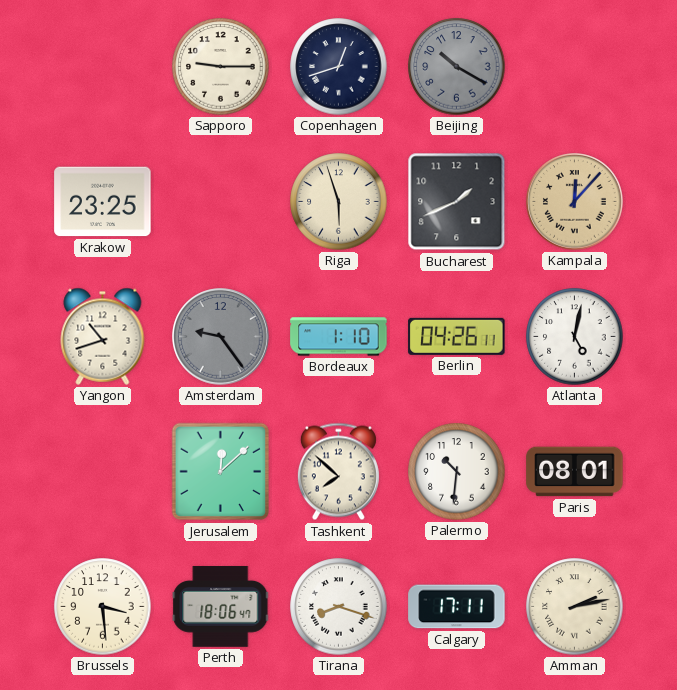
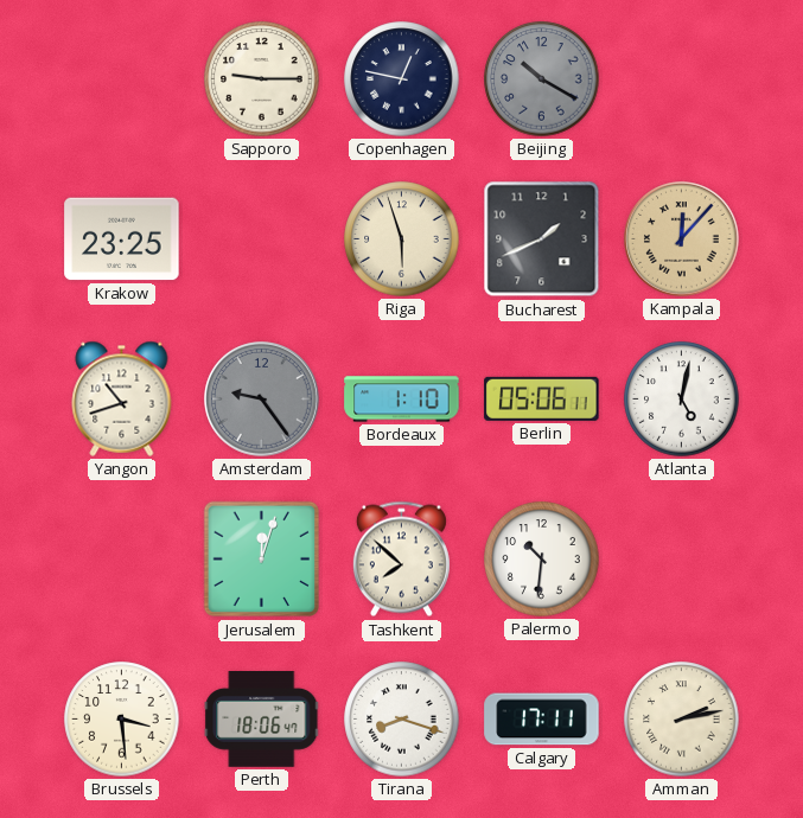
Copenhagen: 12:42 -> 12:47 (402, 79)
Berlin: 04:26 -> 05:06 (542, 398)
Jerusalem: 12:08 -> 12:03 (262, 560)
Paris: 08:01 -> none (575, 472)
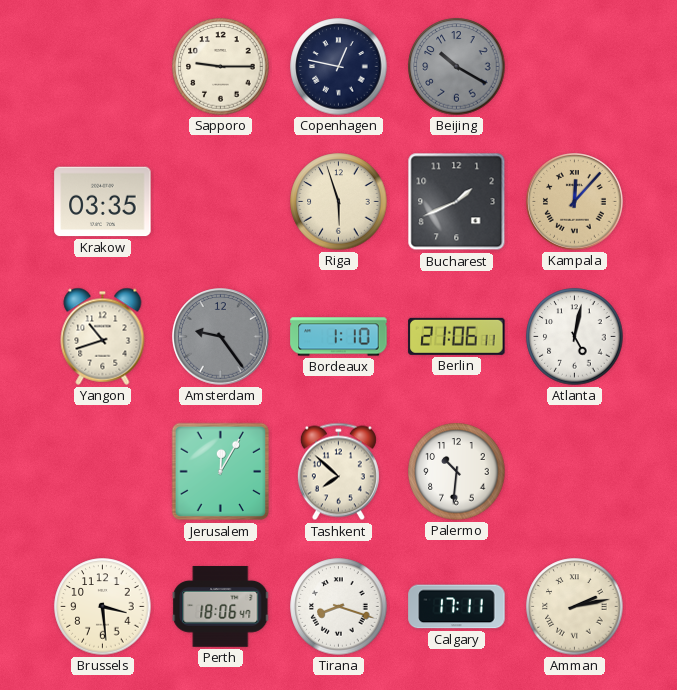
Krakow: 23:25 -> 03:35 (103, 202)
Berlin: 05:06 -> 21:06 (457, 336)
Jerusalem: 12:03 -> 12:05 (221, 472)
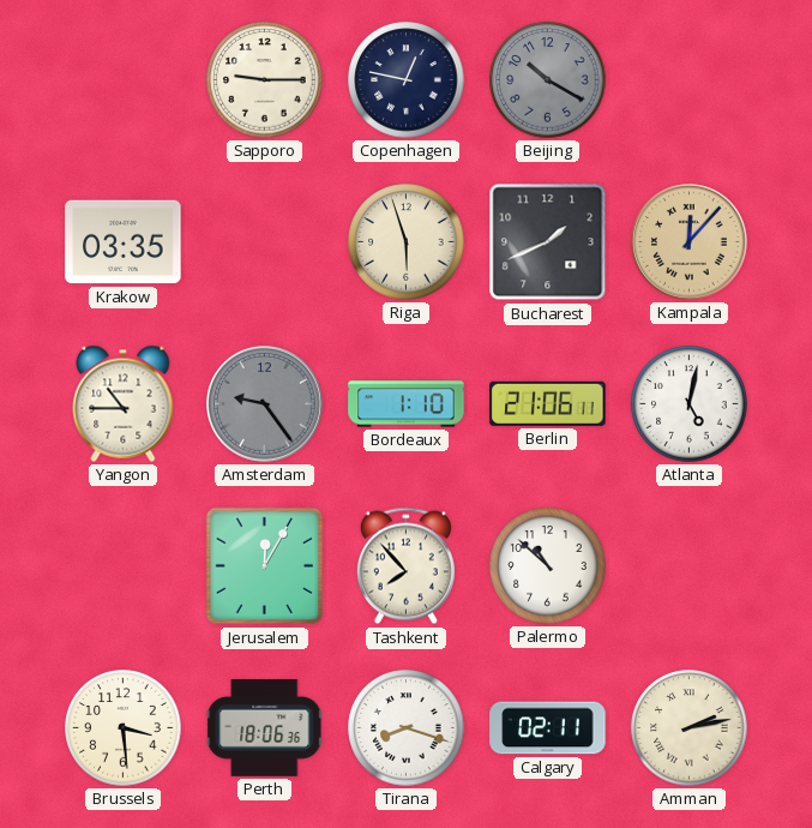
Yangon: 10:42 -> 10:45 (124, 403)
Tashkent: 7:52 -> 7:53 (405, 566)
Palermo: 10:31 -> 10:52 (548, 566)
Perth: 18:06:47 -> 18:06:36 (265, 728)
Calgary: 17:11 -> 02:11 (548, 728)
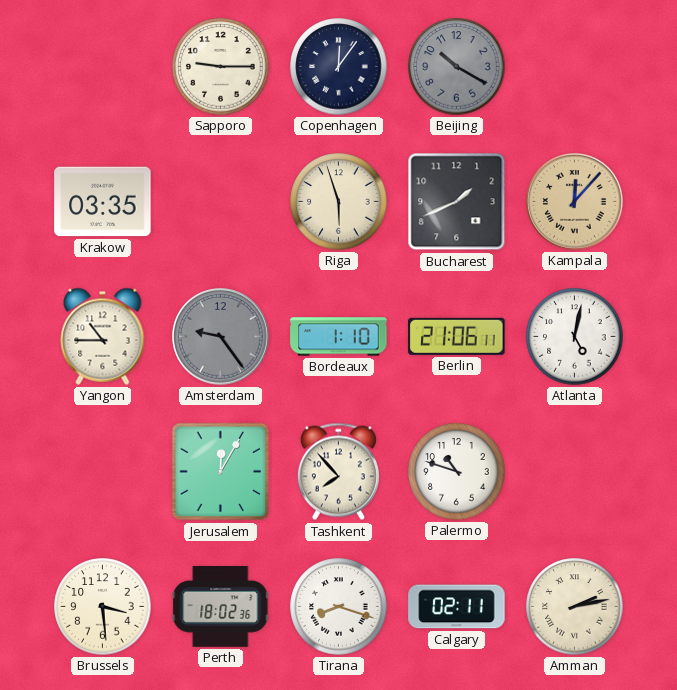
Copenhagen: 12:47 -> 12:06 (339, 67)
Palermo: 10:52 -> 10:48 (457, 472)
Perth: 18:06 -> 18:02 (221, 607)
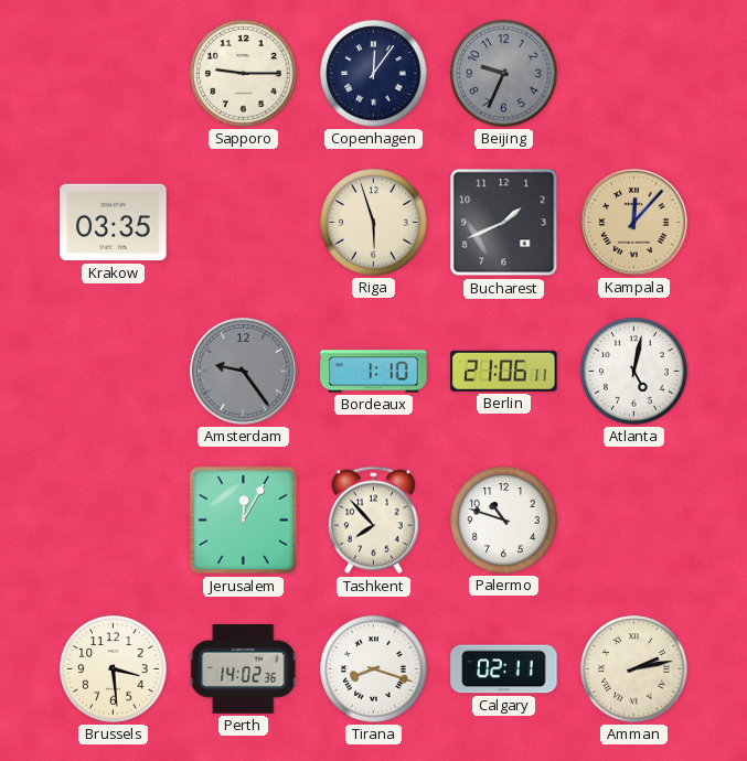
Beijing: 10:20 -> 9:34 (504, 74)
Yangon: 10:45 -> none (103, 336)
Perth: 18:02 -> 14:02 (244, 669)
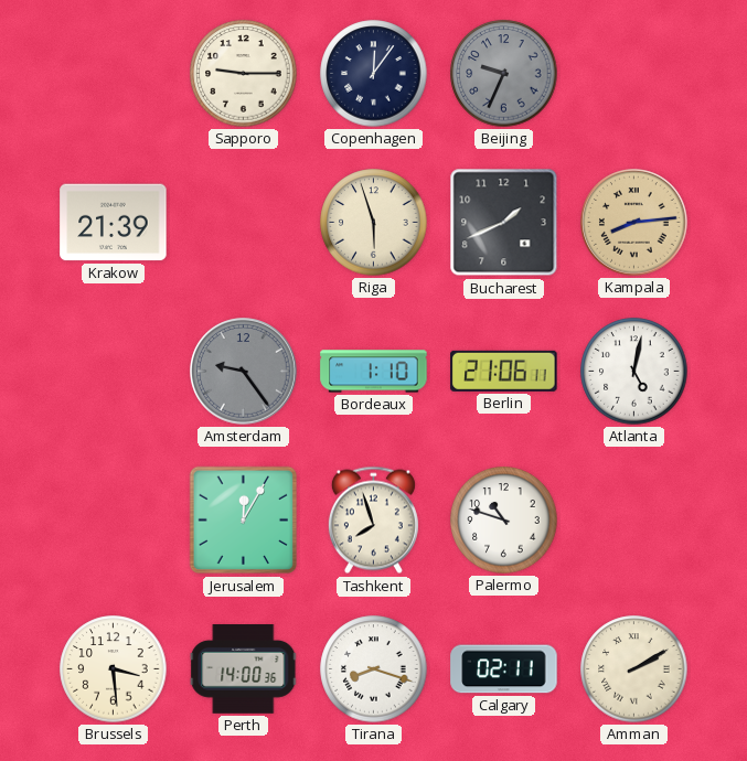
Krakow: 03:35 -> 21:39 (114, 223)
Kampala: 12:07 -> 8:14 (634, 223)
Tashkent: 7:53 -> 7:57 (373, 521)
Perth: 14:02 -> 14:00 (244, 669)
Amman: 2:13 -> 2:10 (634, 669)
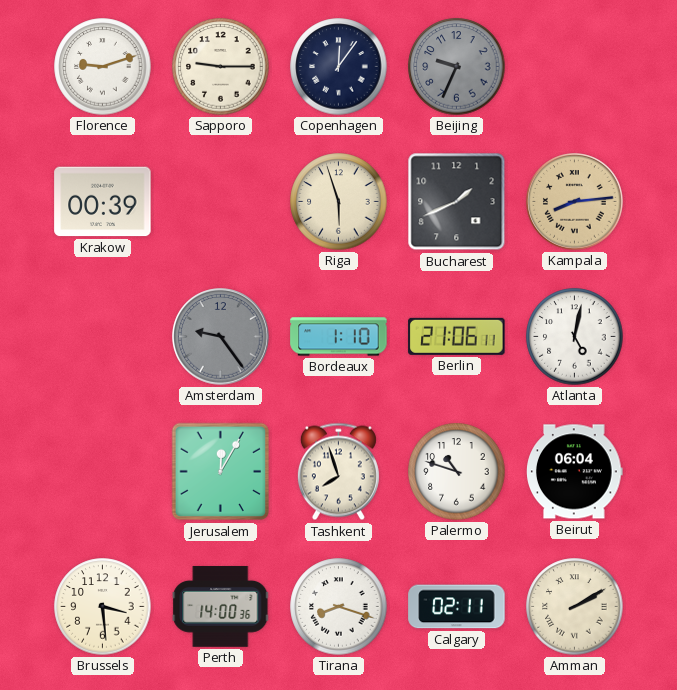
Florence: none -> 9:12 (103, 67)
Krakow: 21:39 -> 00:39 (103, 202)
Beirut: none -> 06:04 (575, 472)
